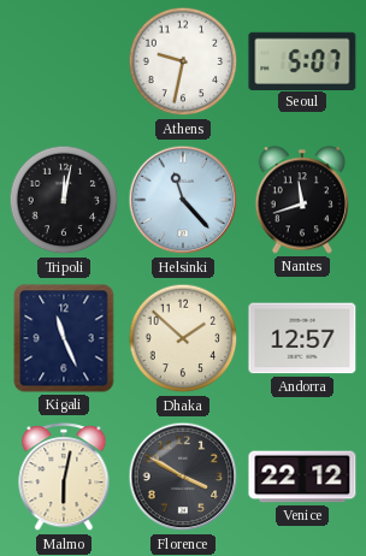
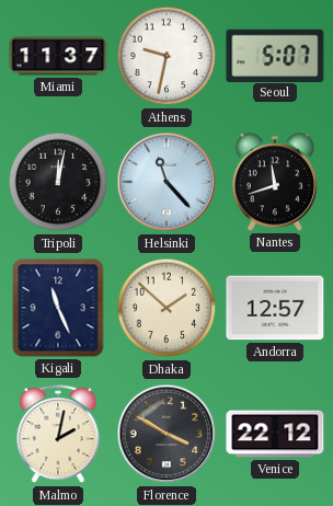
Miami: none -> 11:37 (58, 56)
Malmo: 6:02 -> 2:02 (58, 435)
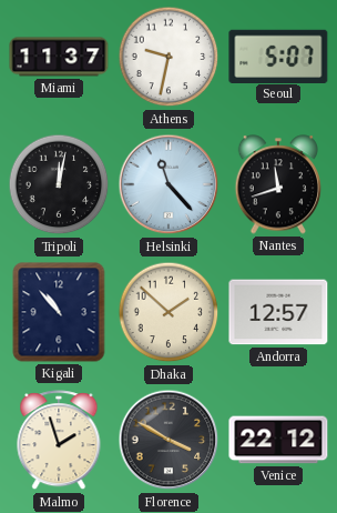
Kigali: 11:26 -> 10:53 (59, 312)
Malmo: 2:02 -> 1:57 (59, 441)
